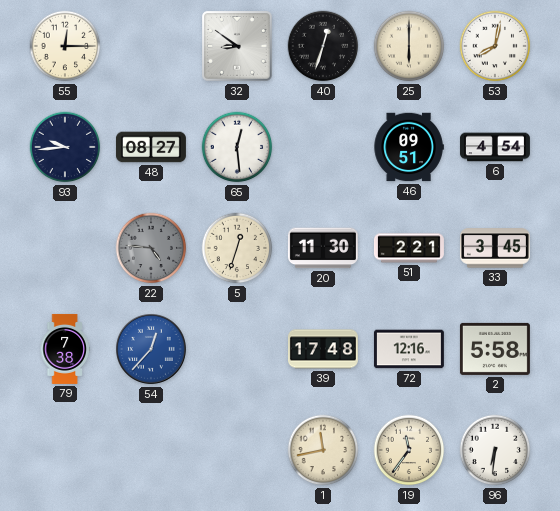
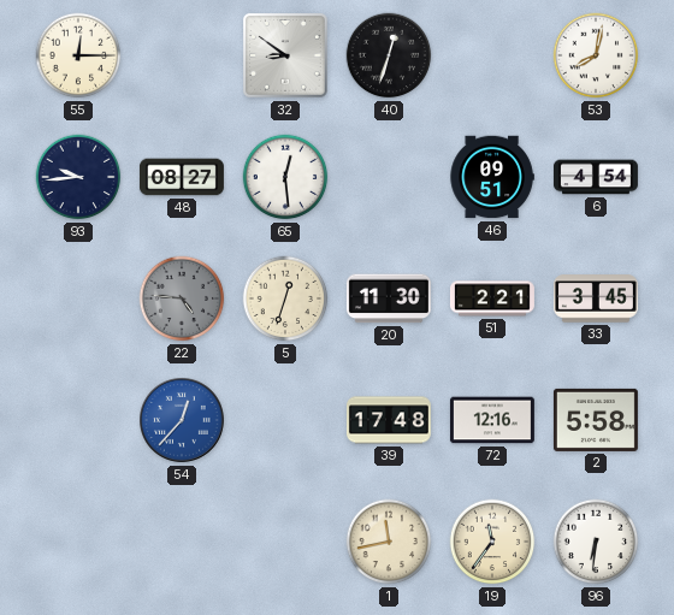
25: 6:00 -> none (409, 46)
79: 7:38 -> none (65, 349)
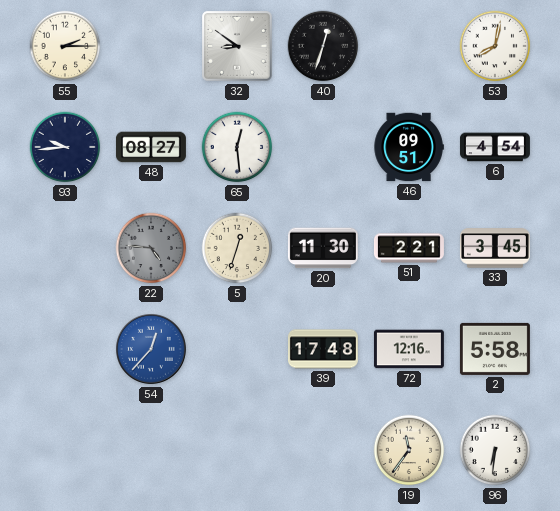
55: 12:15 -> 2:15 (65, 46)
1: 11:43 -> none (389, 542)
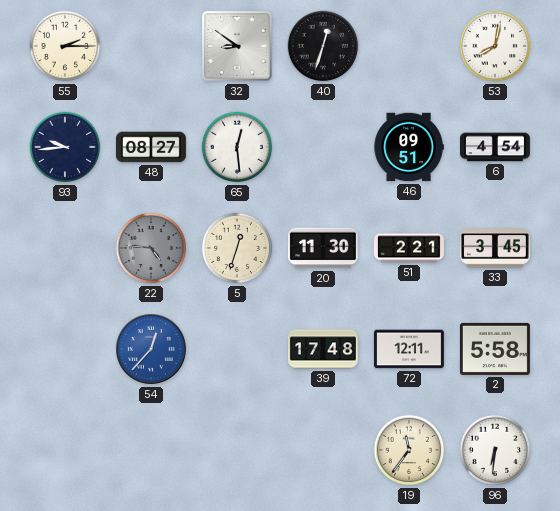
72: 12:16 -> 12:11 (409, 349)
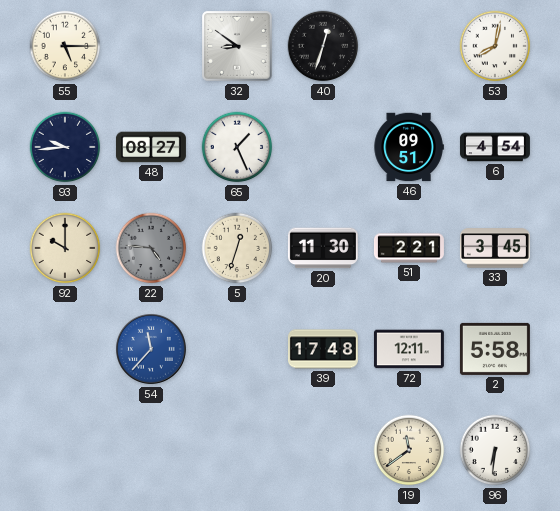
55: 2:15 -> 5:15 (65, 46)
65: 12:29 -> 1:26 (237, 147)
92: none -> 10:00 (65, 248)
54: 12:37 -> 11:37 (152, 350)
19: 11:36 -> 11:39 (409, 450)
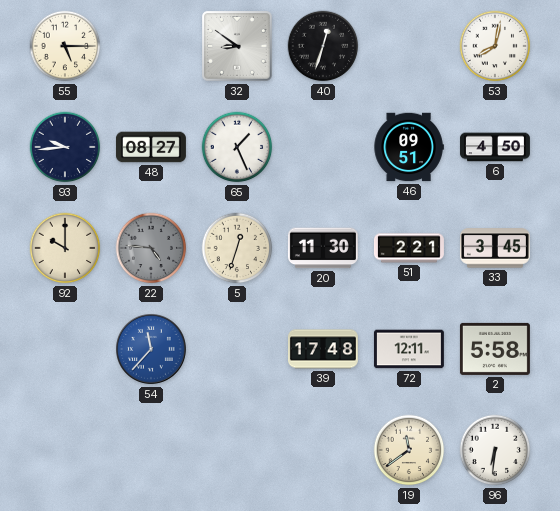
6: 4:54 -> 4:50 (495, 147)
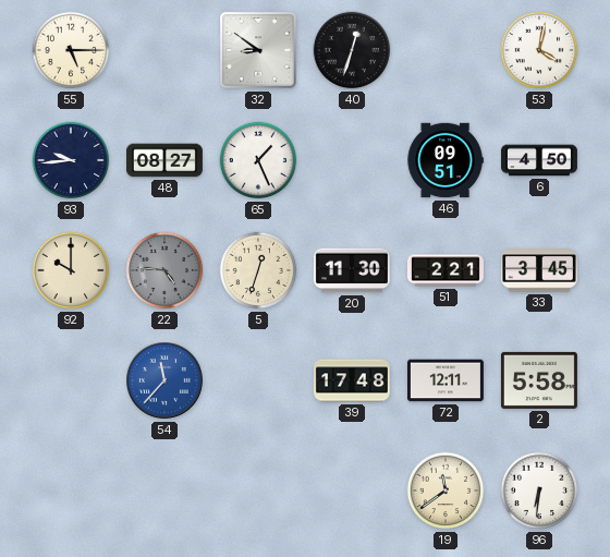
53: 8:02 -> 4:02 (539, 50)
